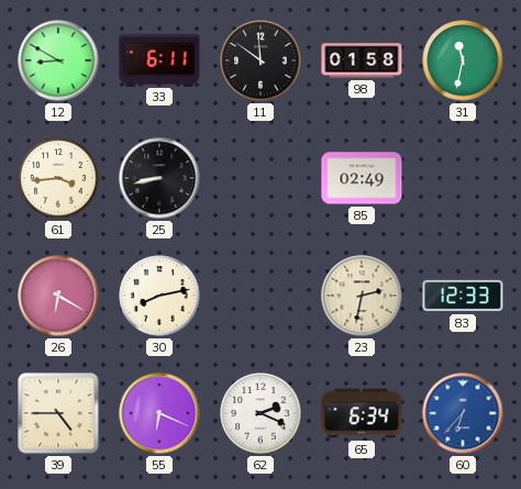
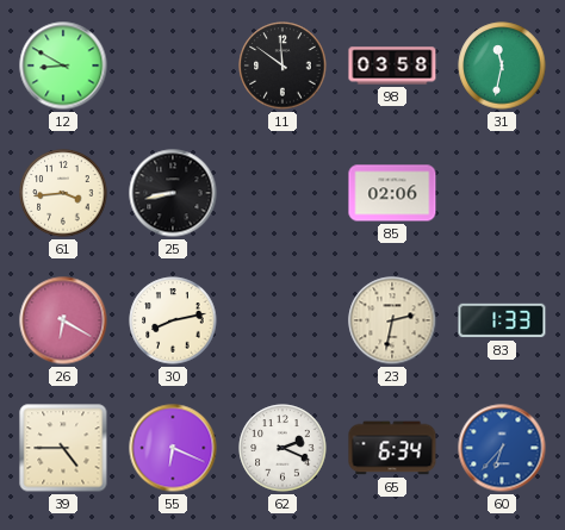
33: 6:11 -> none (159, 59)
98: 01:58 -> 03:58 (392, 66)
85: 02:49 -> 02:06 (392, 193)
83: 12:33 -> 1:33 (502, 320)
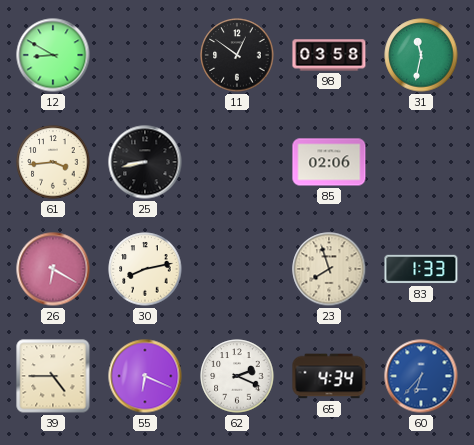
11: 11:51 -> 12:51 (237, 55)
23: 2:32 -> 7:57 (329, 269)
65: 6:34 -> 4:34 (329, 376)
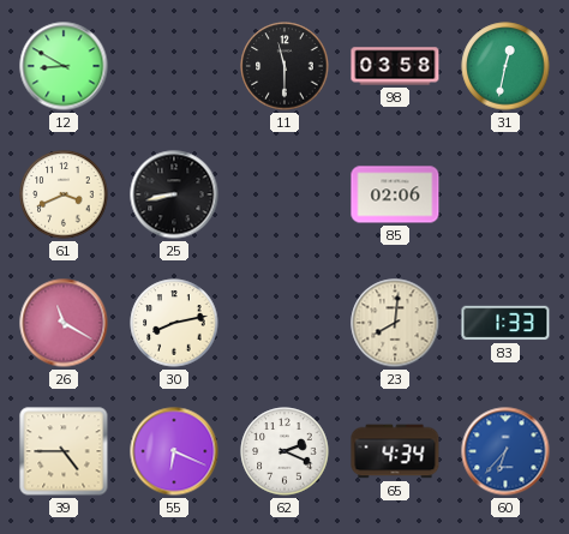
11: 12:51 -> 11:30 (284, 66)
31: 11:32 -> 12:32 (505, 66)
61: 3:44 -> 3:41 (64, 194)
26: 6:20 -> 11:20 (64, 323)
23: 7:57 -> 8:01 (395, 323)
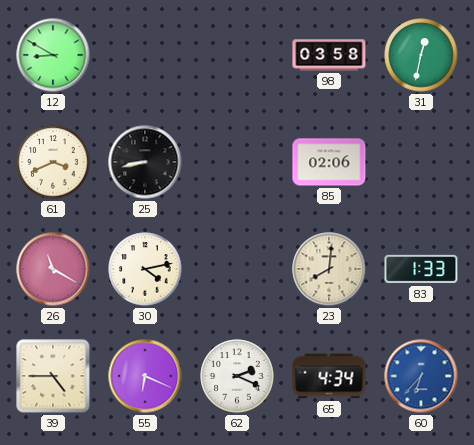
11: 11:30 -> none (284, 66)
30: 8:13 -> 4:13 (145, 269)
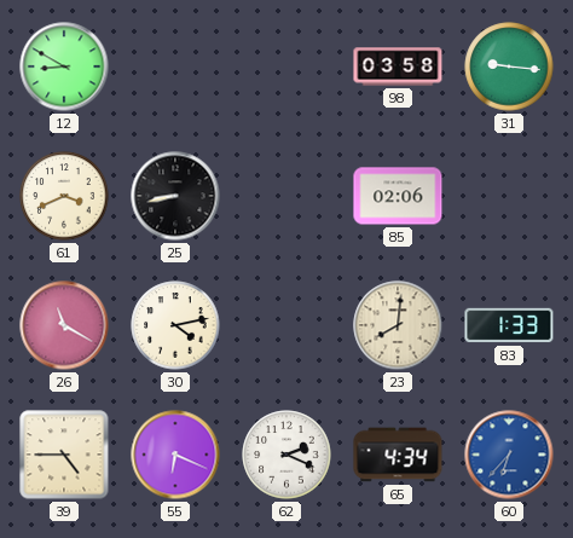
31: 12:32 -> 9:16 (509, 66)
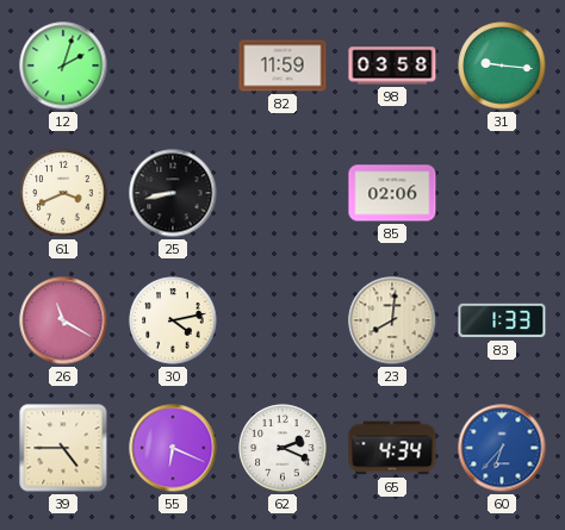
12: 8:50 -> 2:03 (63, 66)
82: none -> 11:59 (282, 66)
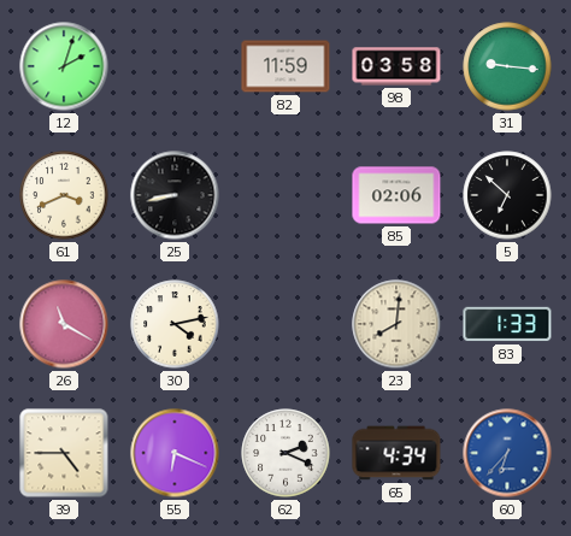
5: none -> 6:52 (507, 195)
